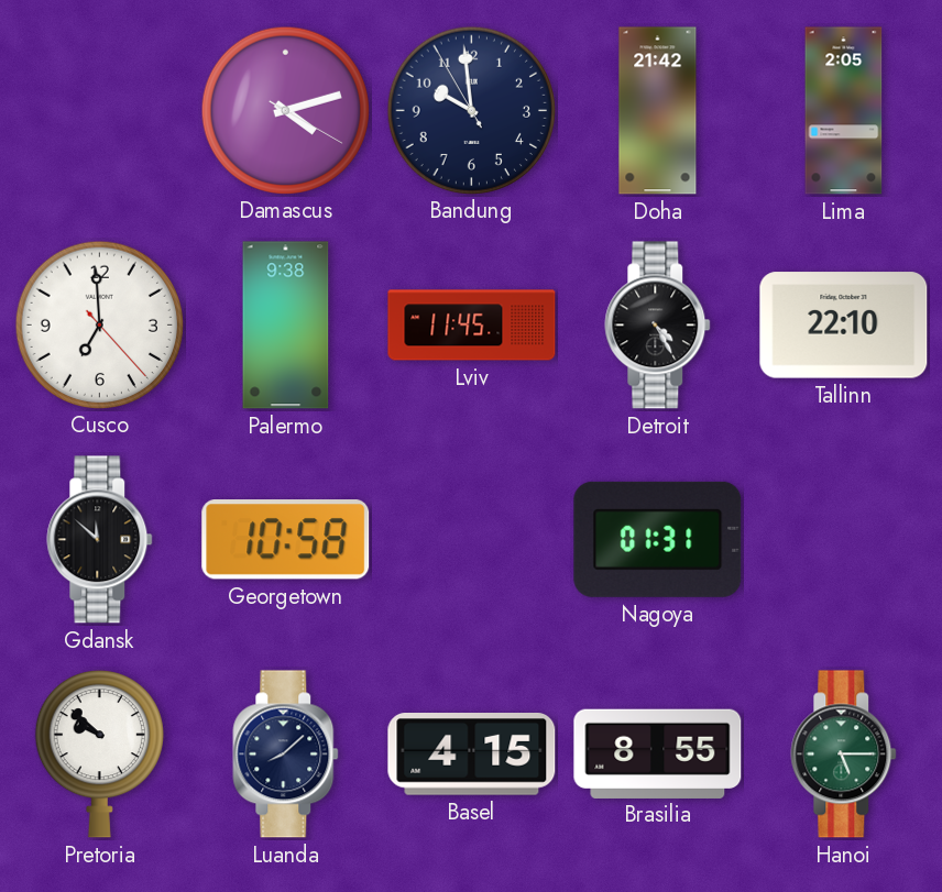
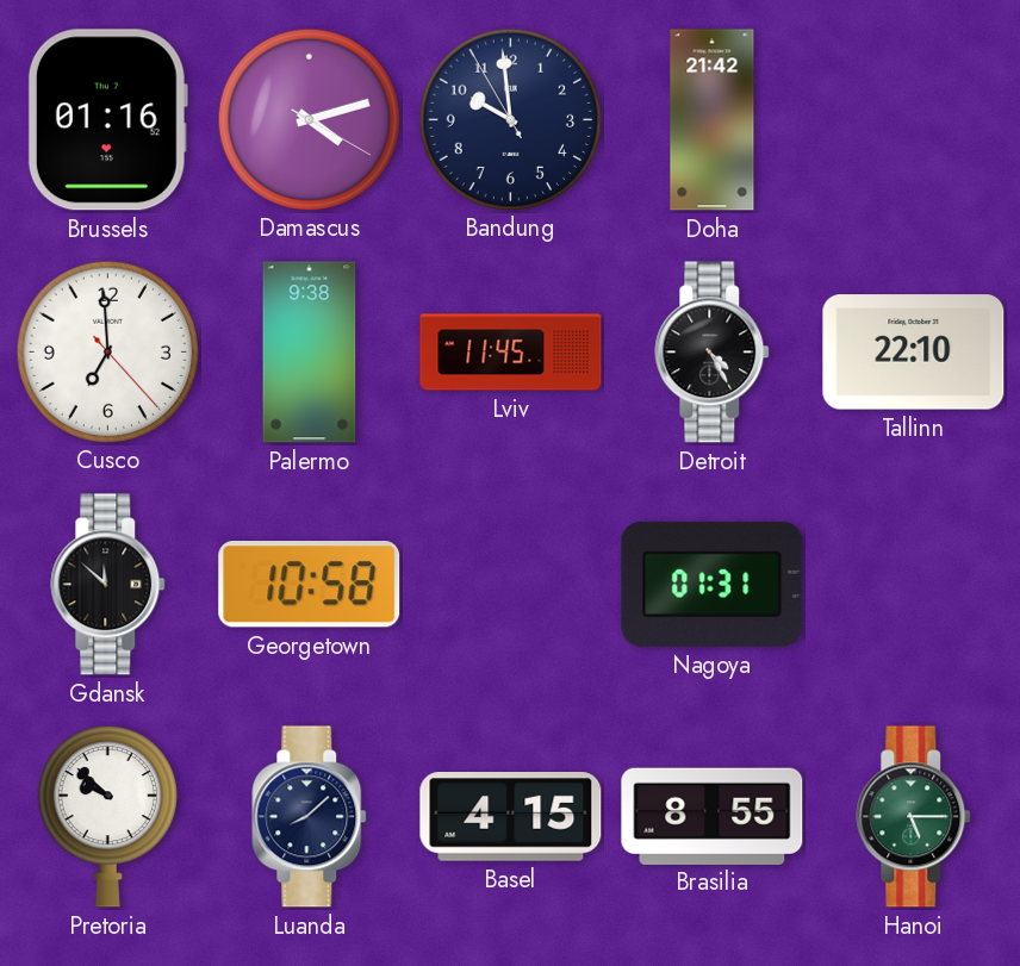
Brussels: none -> 01:16 (107, 120)
Lima: 2:05 -> none (844, 111)
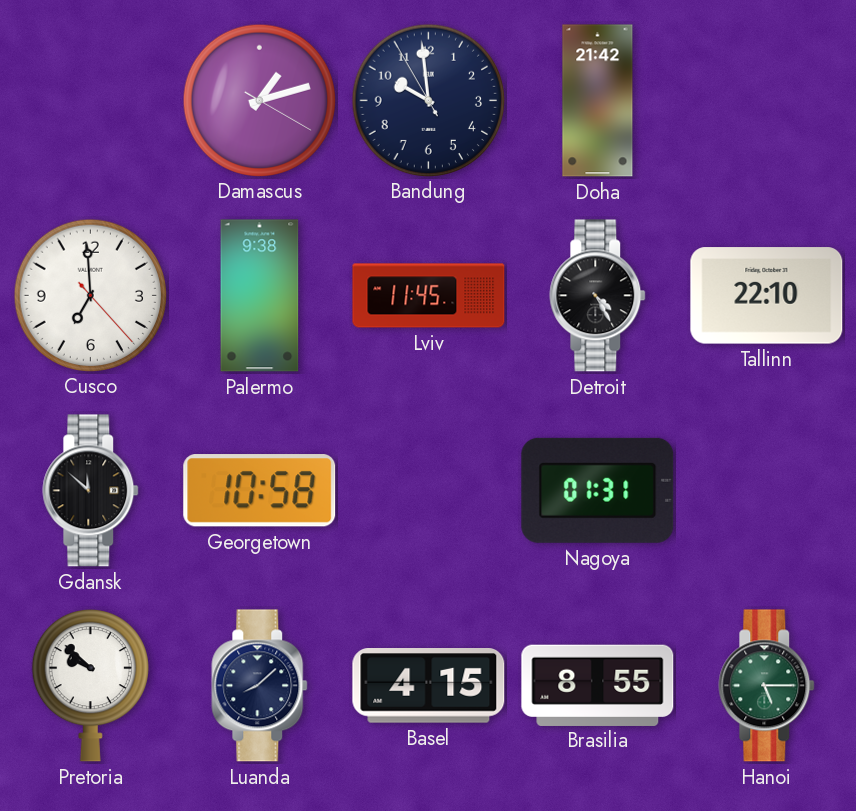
Brussels: 01:16 -> none (107, 120)
Damascus: 4:12 -> 1:12 (259, 100)
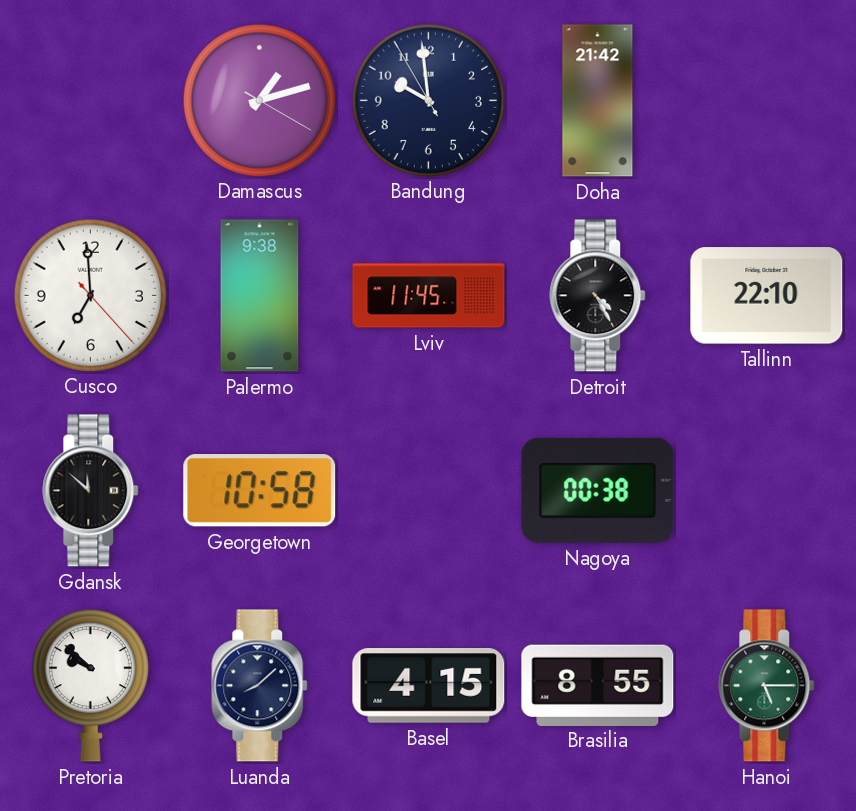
Nagoya: 01:31 -> 00:38 (598, 490)
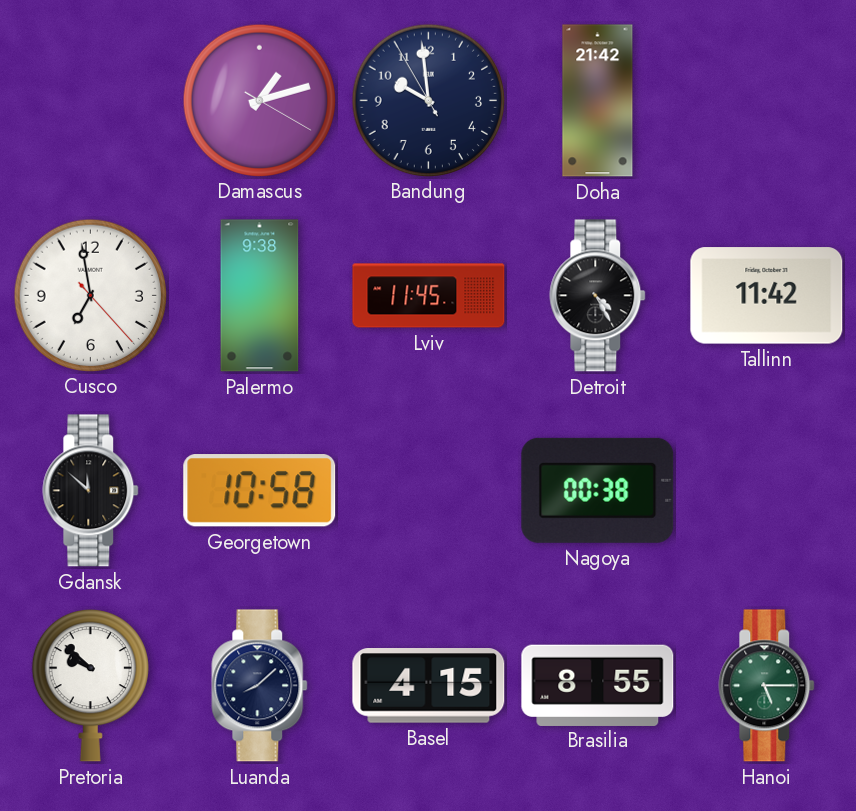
Cusco: 6:59 -> 6:58 (90, 295)
Tallinn: 22:10 -> 11:42 (767, 296)
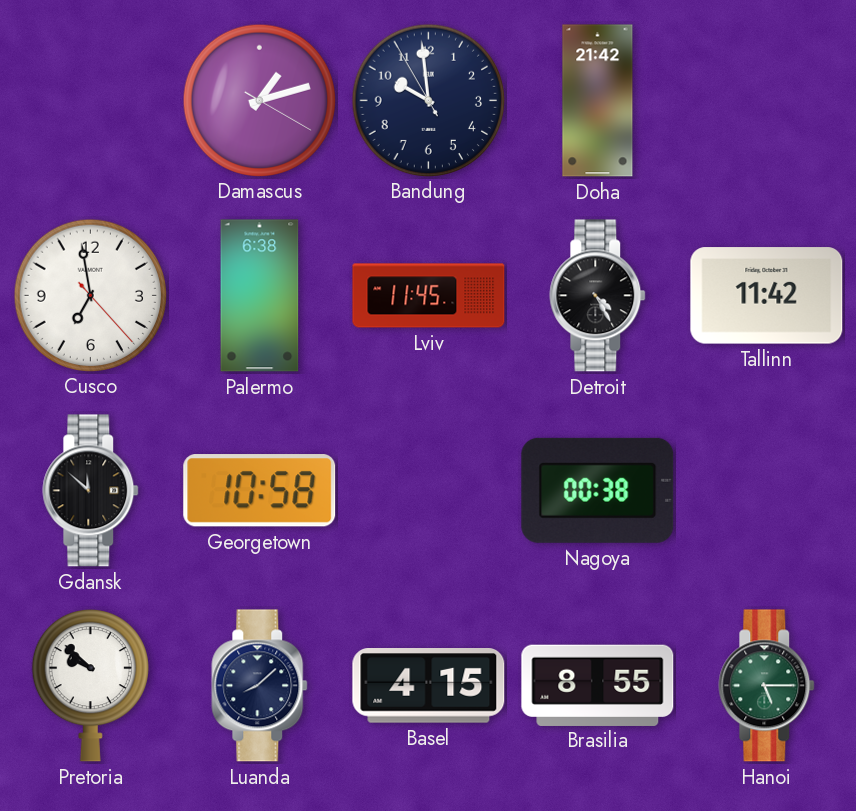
Palermo: 9:38 -> 6:38 (260, 296)
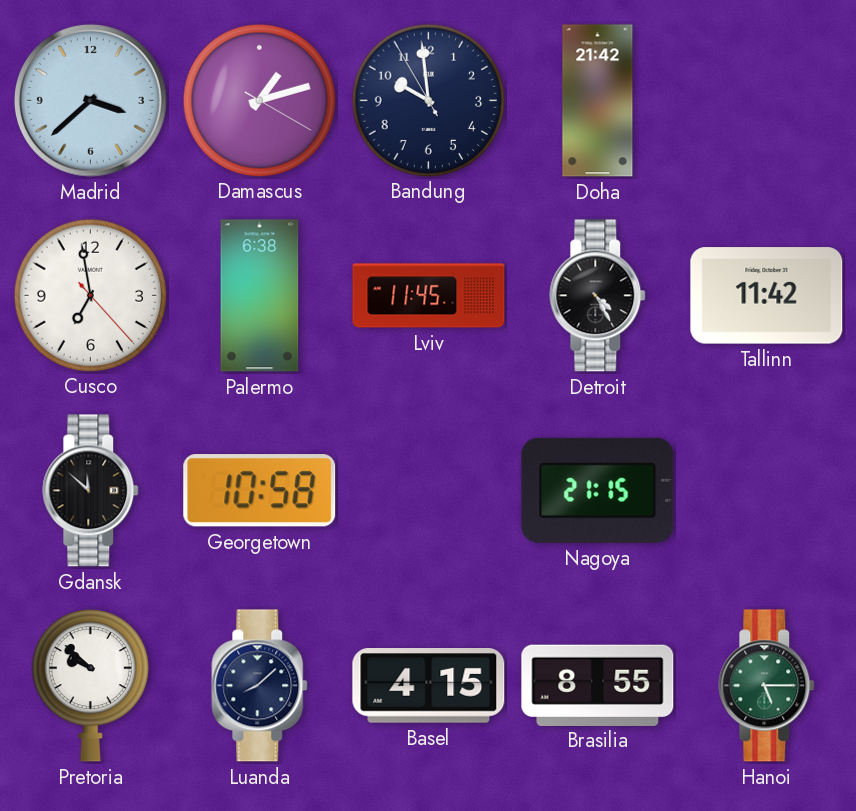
Madrid: none -> 3:38 (90, 100)
Nagoya: 00:38 -> 21:15 (598, 490)
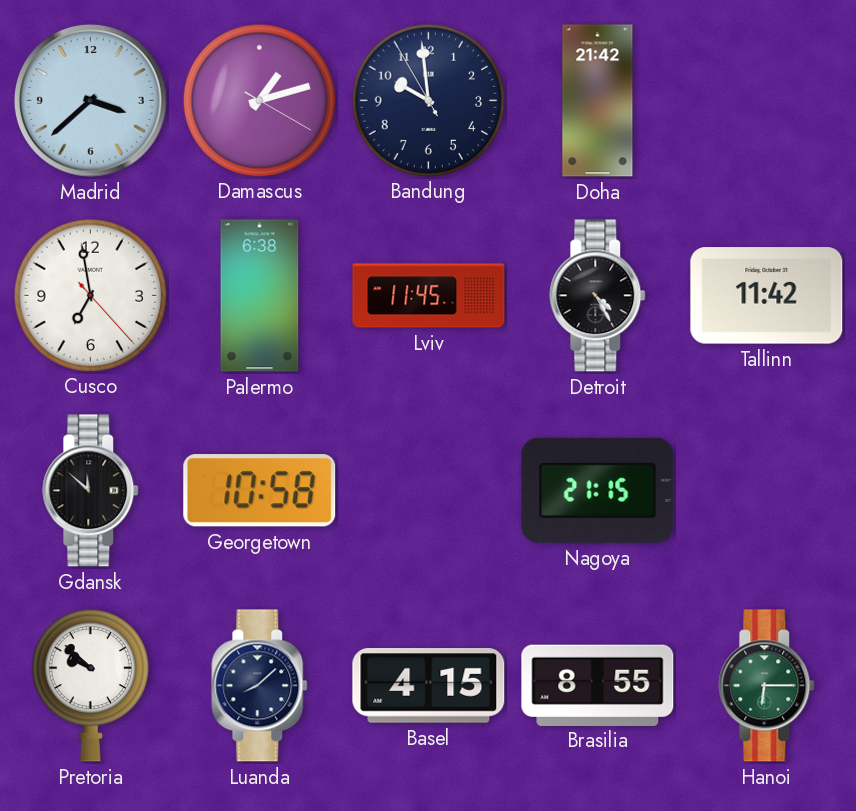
Hanoi: 5:15 -> 6:15 (767, 686)
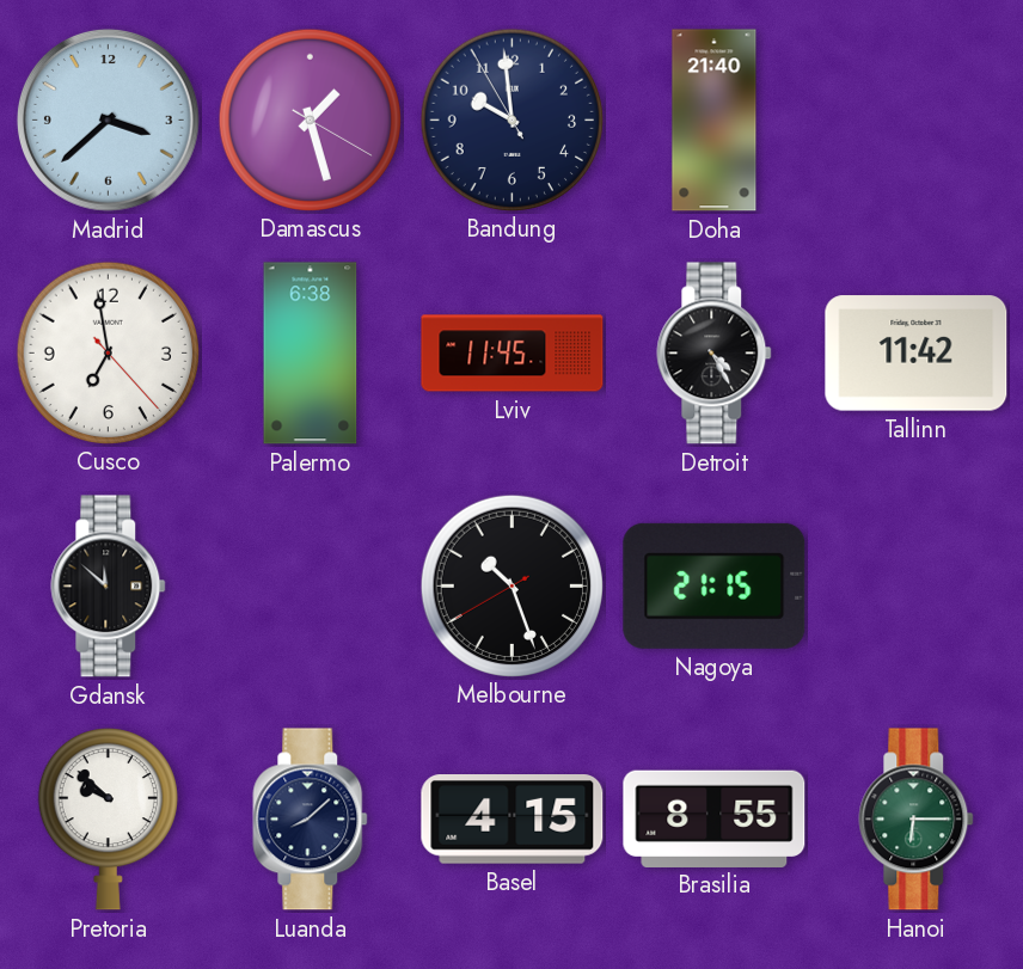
Damascus: 1:12 -> 1:27 (310, 119)
Doha: 21:42 -> 21:40 (715, 121)
Georgetown: 10:58 -> none (260, 491)
Melbourne: none -> 10:26 (511, 585)
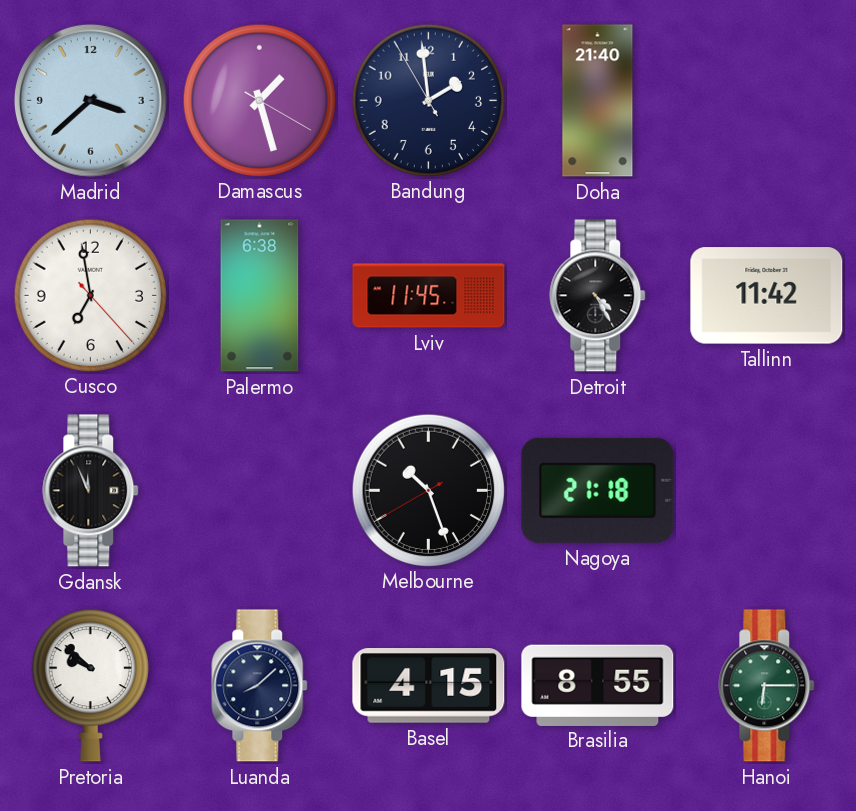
Bandung: 9:58 -> 1:58 (428, 100)
Gdansk: 11:52 -> 11:56 (91, 491)
Nagoya: 21:15 -> 21:18 (598, 490)
